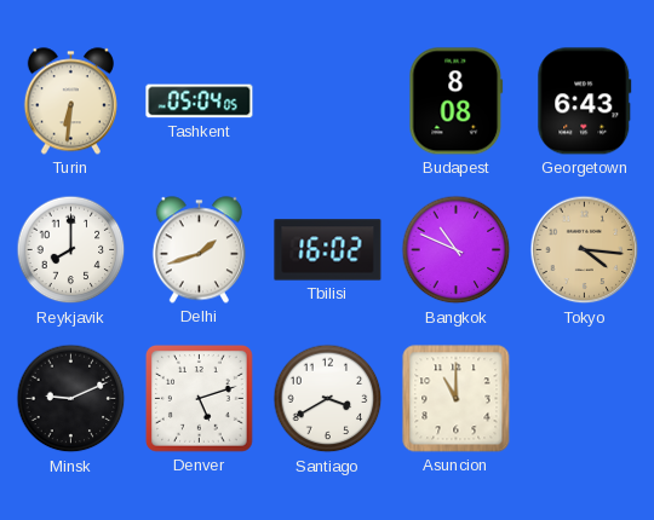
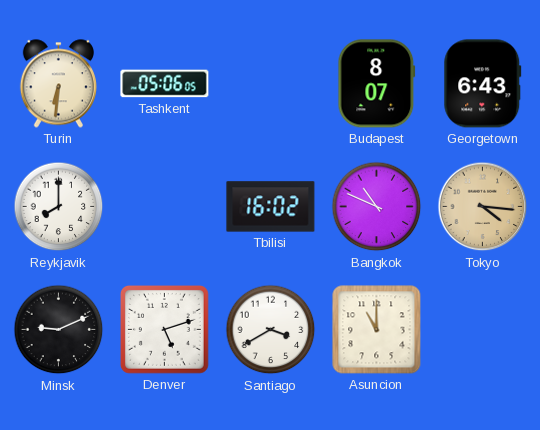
Tashkent: 05:04 -> 05:06 (165, 84)
Budapest: 8:08 -> 8:07 (377, 84)
Delhi: 1:42 -> none (199, 250)
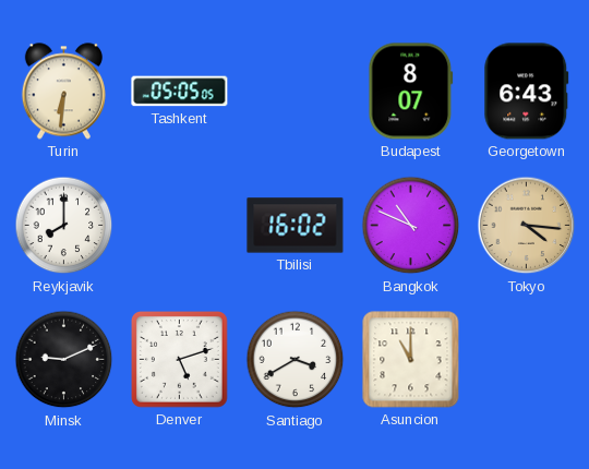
Tashkent: 05:06 -> 05:05 (180, 92)
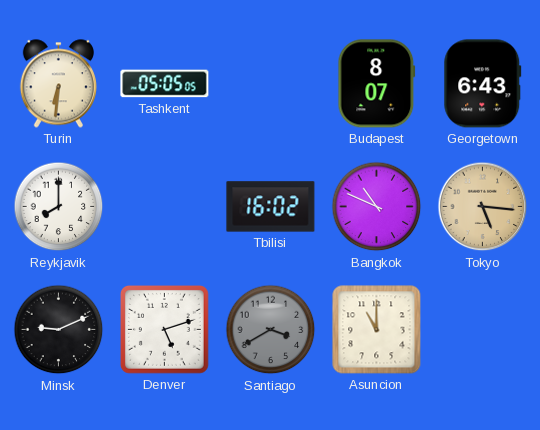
Tokyo: 4:16 -> 5:16 (483, 207)
Santiago dial: white -> grey (271, 330)
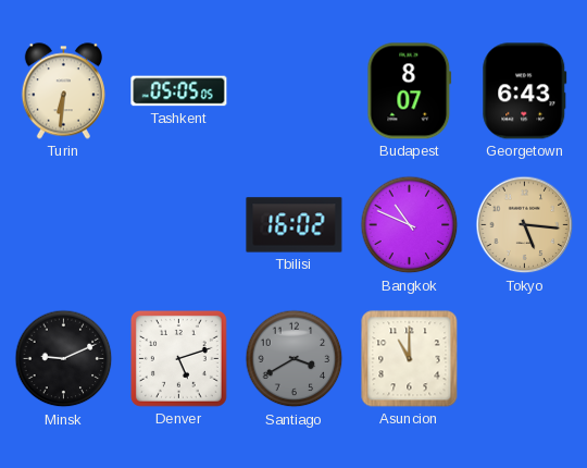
Reykjavik: 8:00 -> none (59, 207)
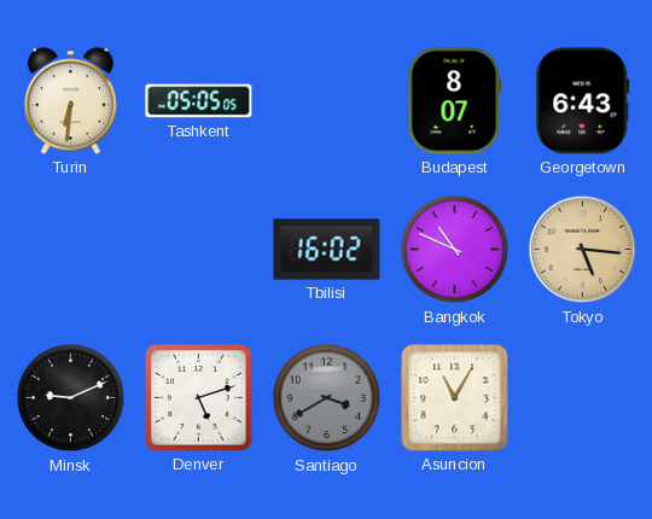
Asuncion: 11:00 -> 11:05 (455, 398)
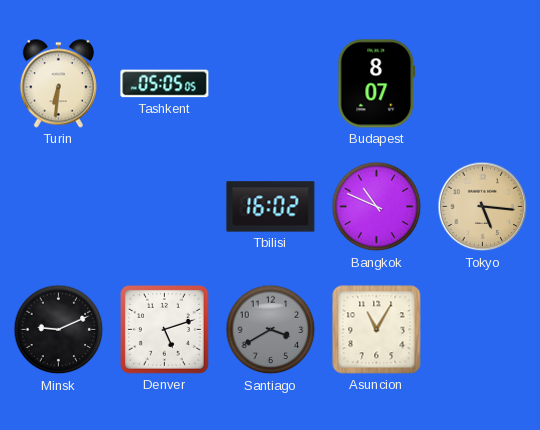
Georgetown: 6:43 -> none (583, 101)
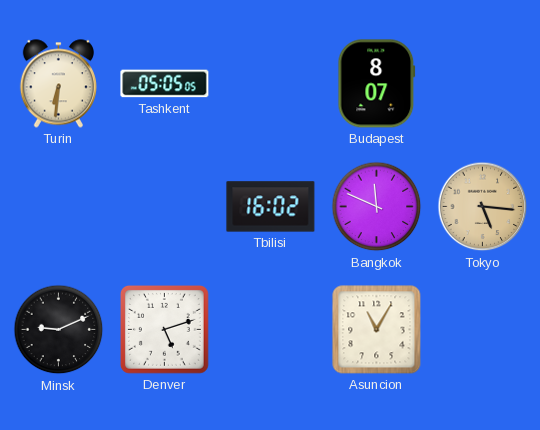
Bangkok: 10:49 -> 11:49 (377, 207)
Santiago: 3:40 -> none (271, 330)
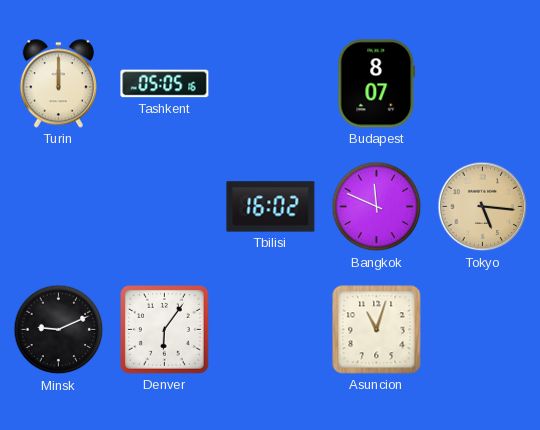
Turin: 6:31 -> 12:00 (58, 84)
Tashkent: 05:05:05 -> 05:05:16 (165, 84)
Denver: 5:12 -> 6:06 (165, 330)
Asuncion: 11:05 -> 11:03 (377, 330)
